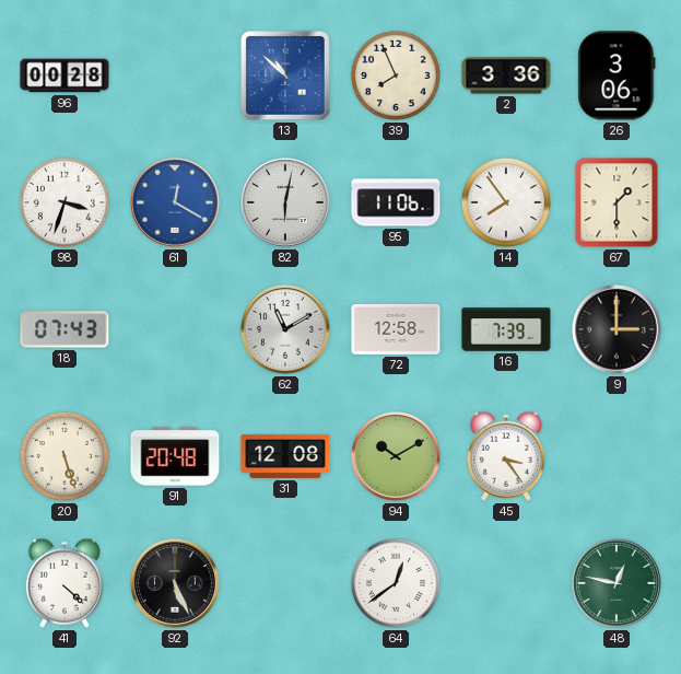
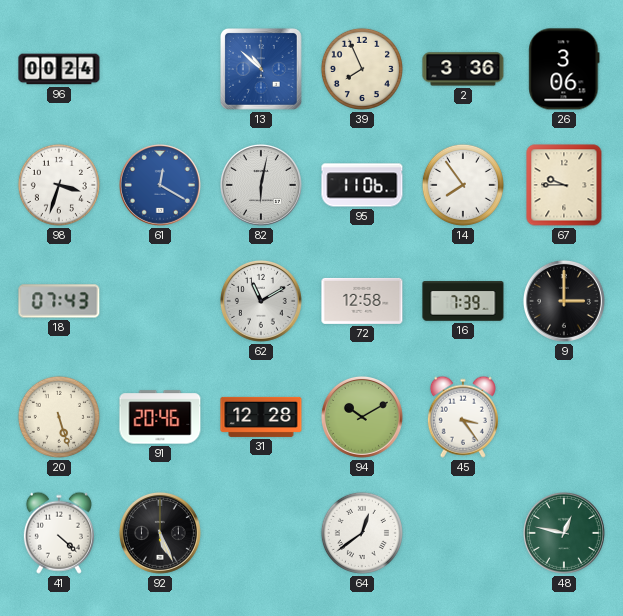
96: 00:28 -> 00:24 (59, 69)
67: 1:30 -> 9:45 (564, 185)
91: 20:48 -> 20:46 (160, 417)
31: 12:08 -> 12:28 (261, 417)
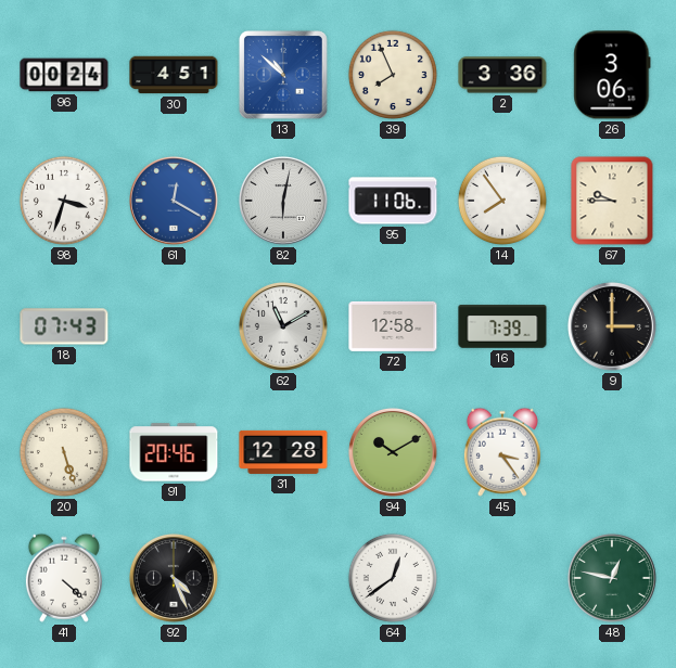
30: none -> 4:51 (174, 75)
92: 5:26 -> 4:26 (174, 578)
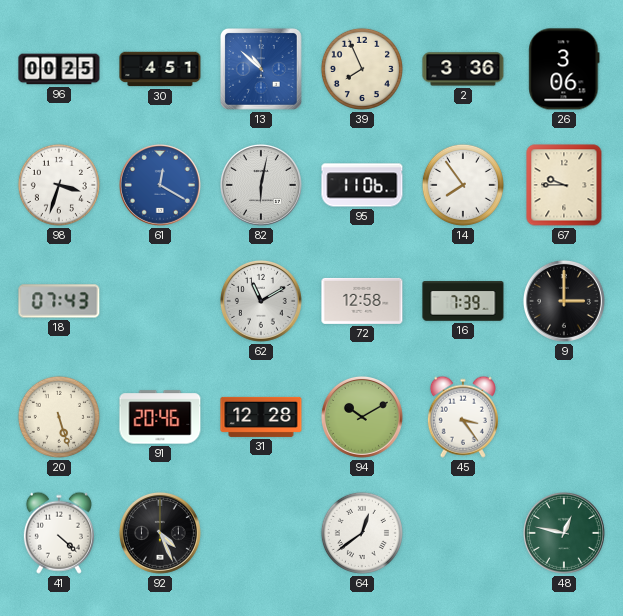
96: 00:24 -> 00:25 (59, 69)
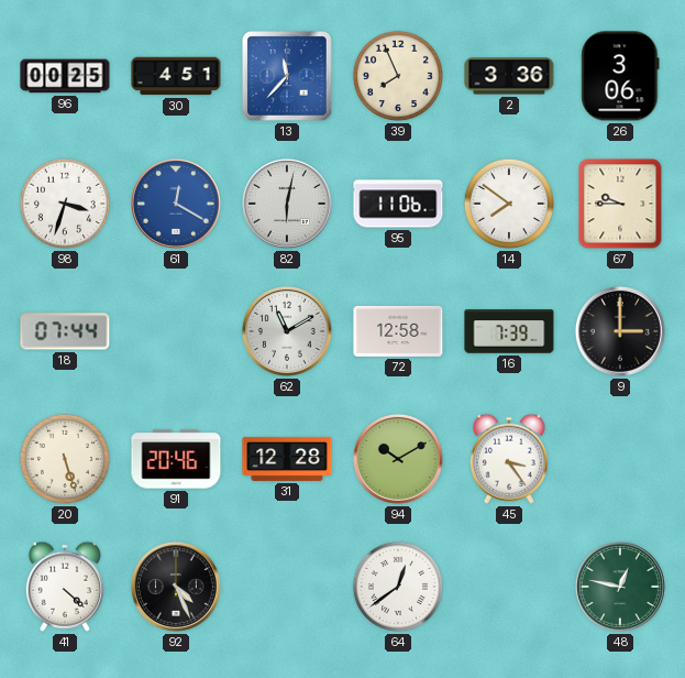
13: 10:52 -> 11:37 (288, 77)
14: 7:54 -> 7:51 (509, 204)
18: 07:43 -> 07:44 (65, 331)
